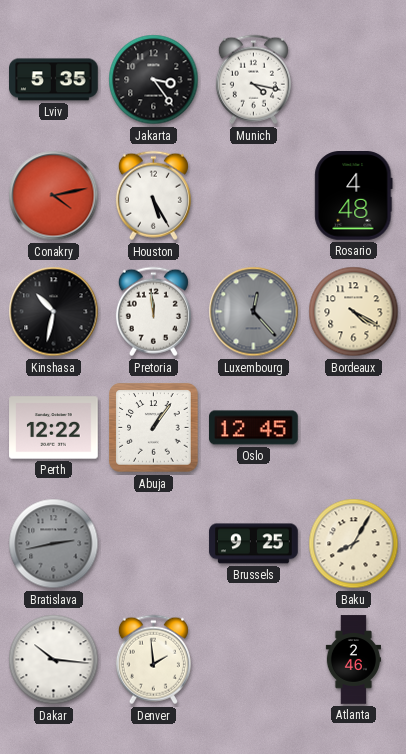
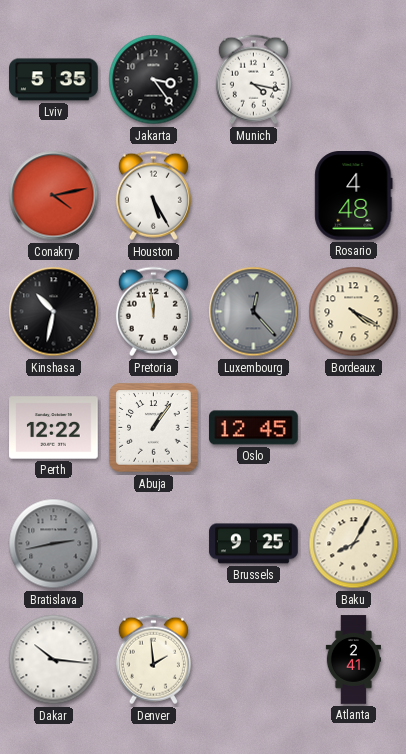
Atlanta: 2:46 -> 2:41 (353, 660)
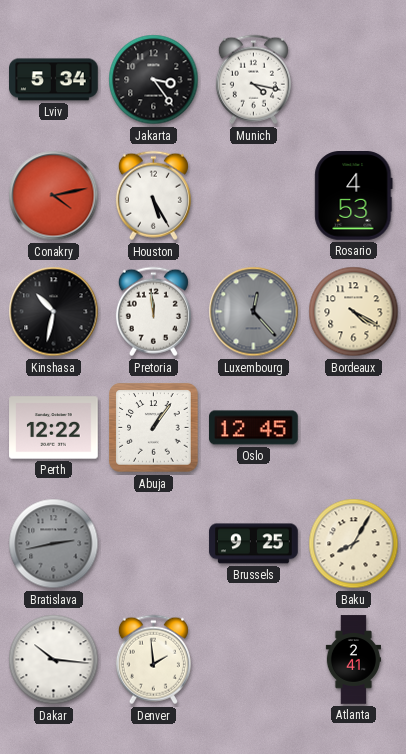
Lviv: 5:35 -> 5:34 (54, 80)
Rosario: 4:48 -> 4:53 (354, 196)
